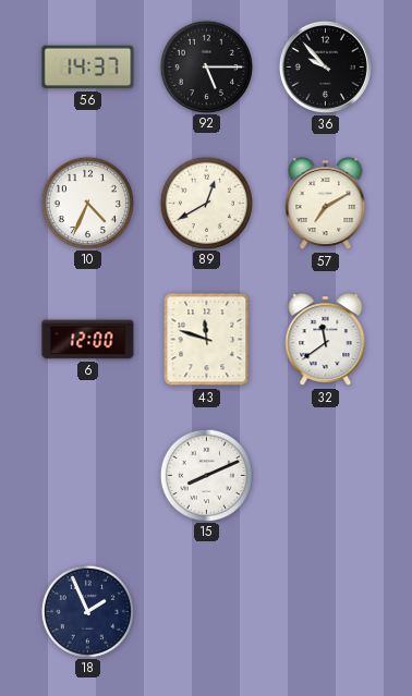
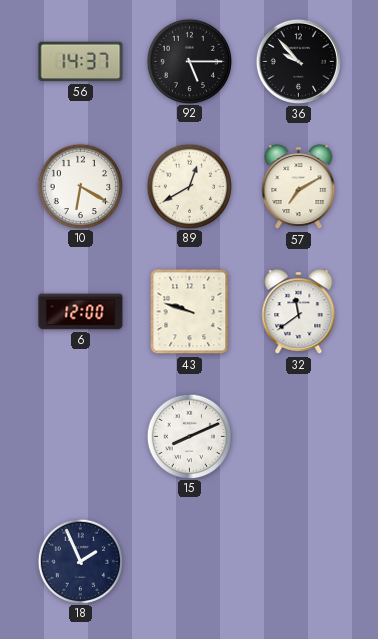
10: 4:34 -> 6:20 (80, 186)
43: 11:48 -> 9:48 (190, 312)
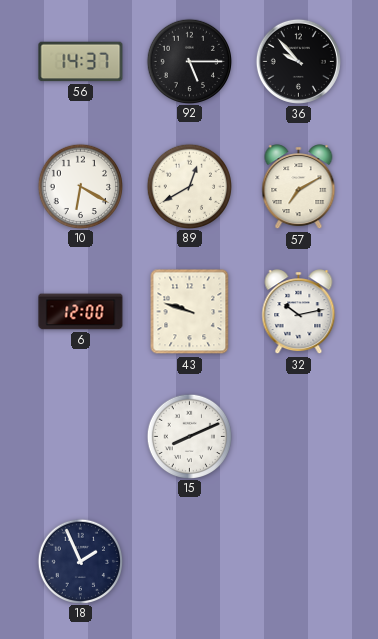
32: 11:39 -> 10:13 (299, 312)
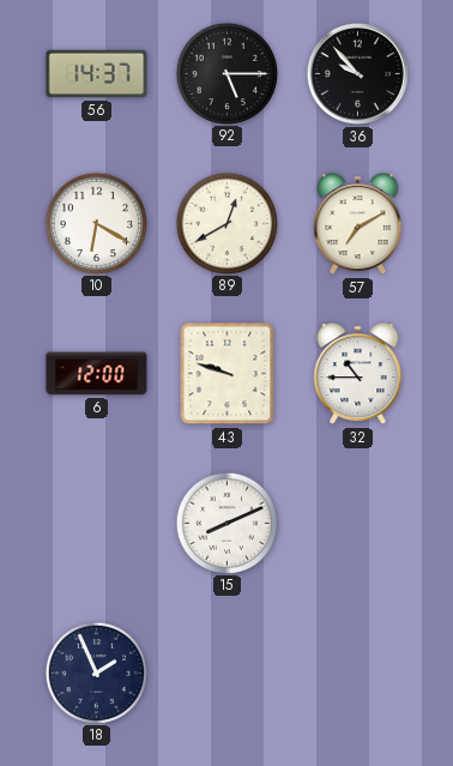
32: 10:13 -> 10:45 (358, 374)
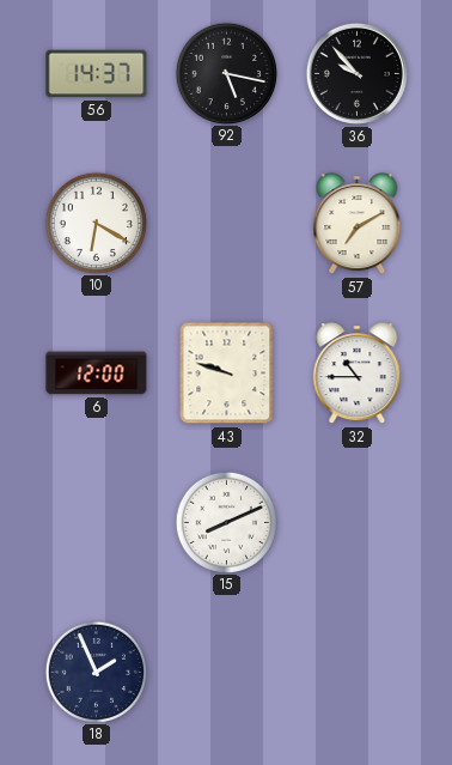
92: 5:15 -> 5:17 (226, 73)
89: 12:40 -> none (226, 223)
